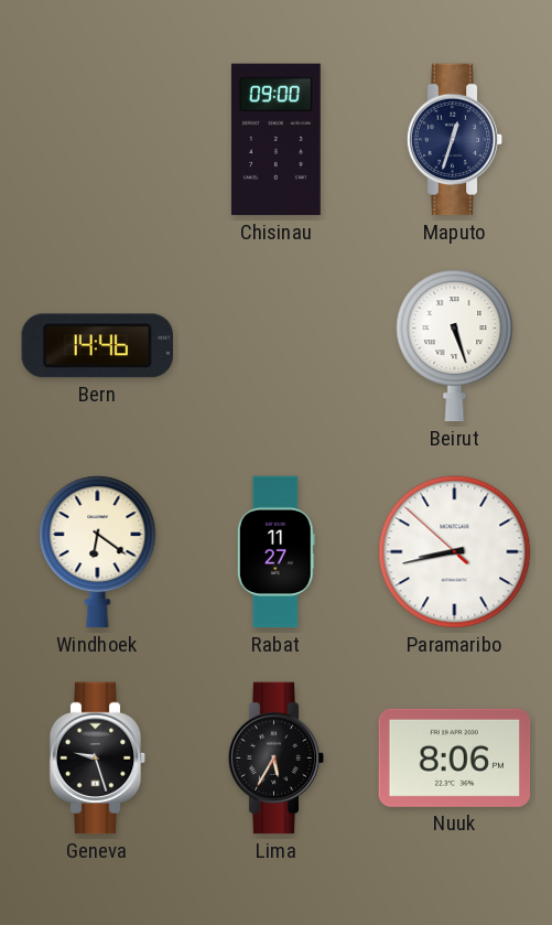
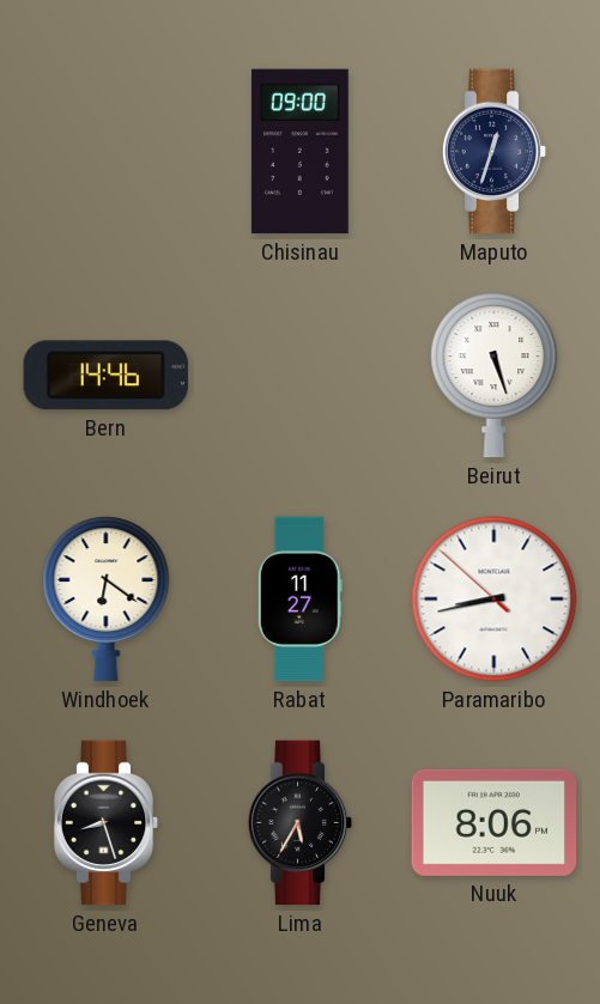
Geneva: 9:27 -> 8:27 (107, 823)
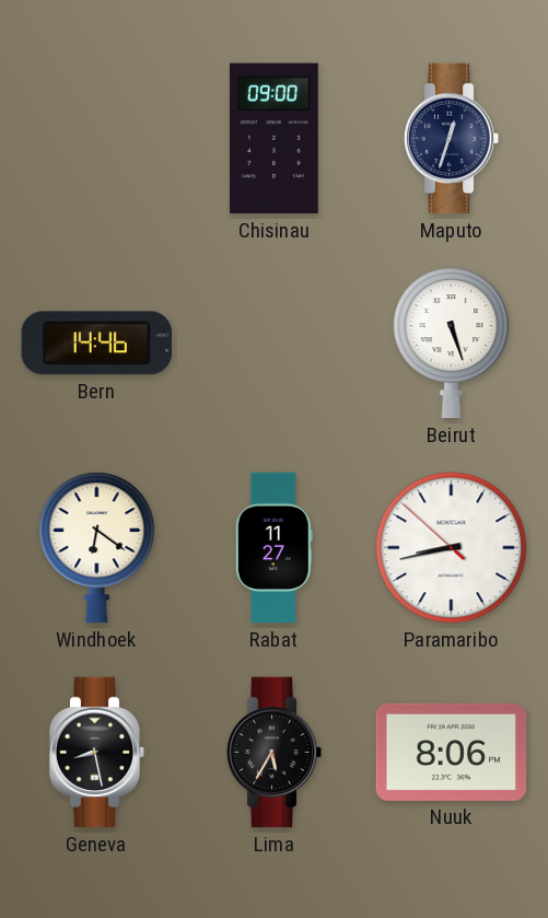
Geneva: 8:27 -> 8:28 (97, 753)
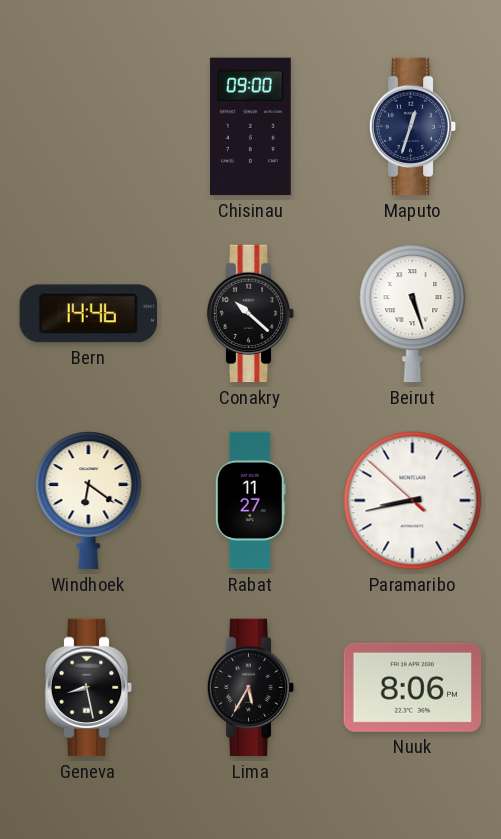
Conakry: none -> 10:22 (251, 314)
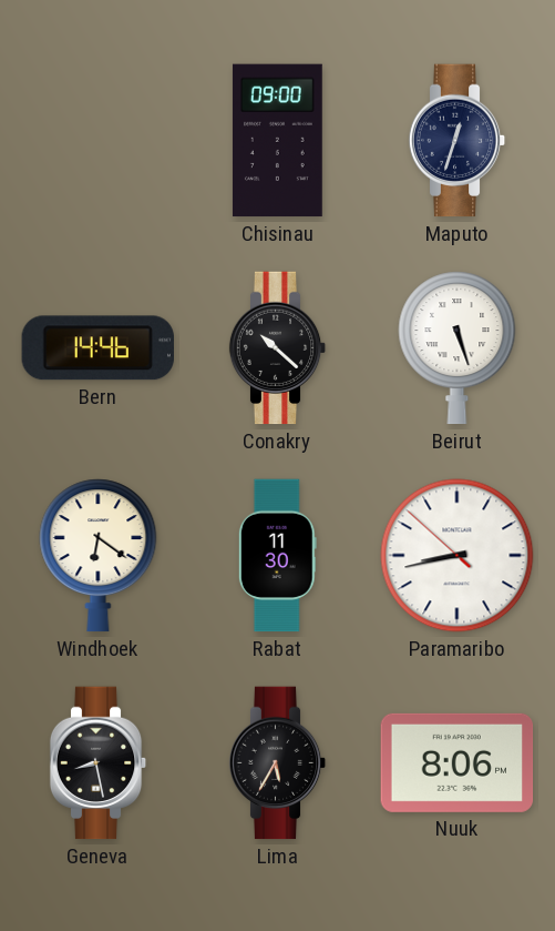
Rabat: 11:27 -> 11:30 (277, 556)
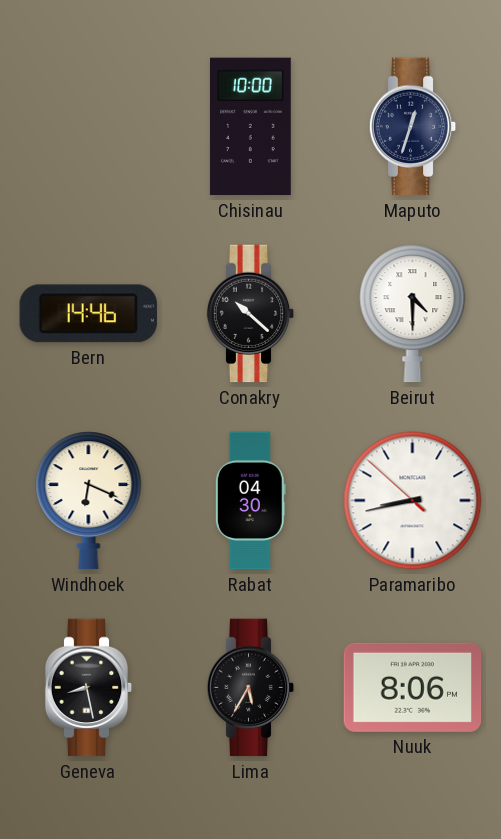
Chisinau: 09:00 -> 10:00 (250, 127)
Beirut: 5:27 -> 4:30 (413, 314)
Windhoek: 6:21 -> 6:19 (89, 501)
Rabat: 11:30 -> 04:30 (250, 501)
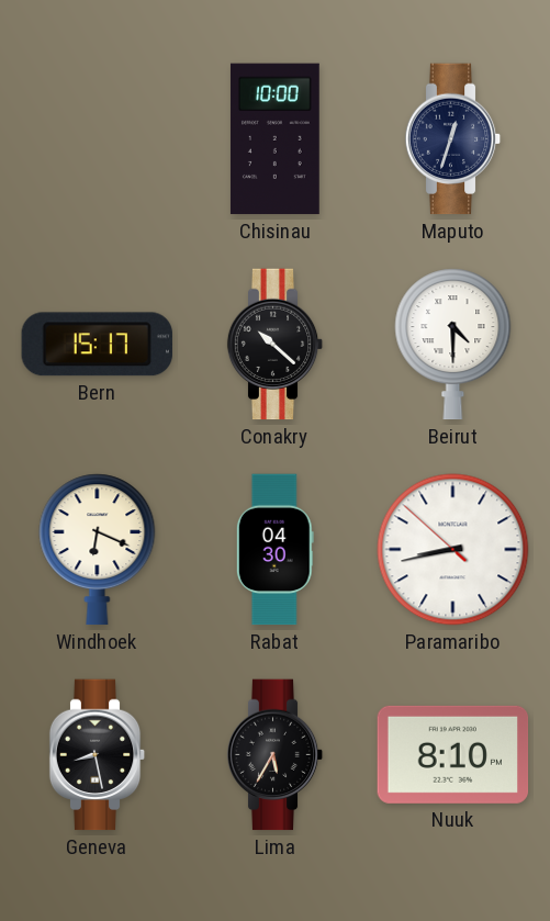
Bern: 14:46 -> 15:17 (97, 345)
Nuuk: 8:06 -> 8:10 (453, 754)
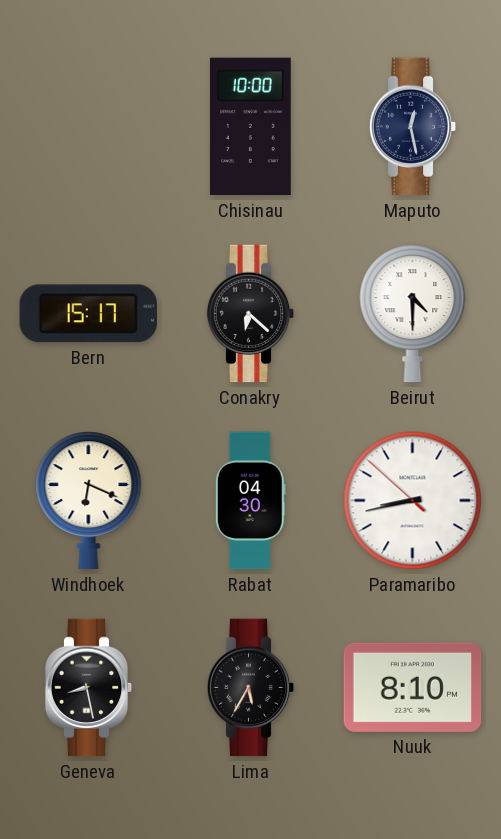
Maputo: 12:33 -> 12:28 (413, 127)
Conakry: 10:22 -> 6:22 (251, 314)
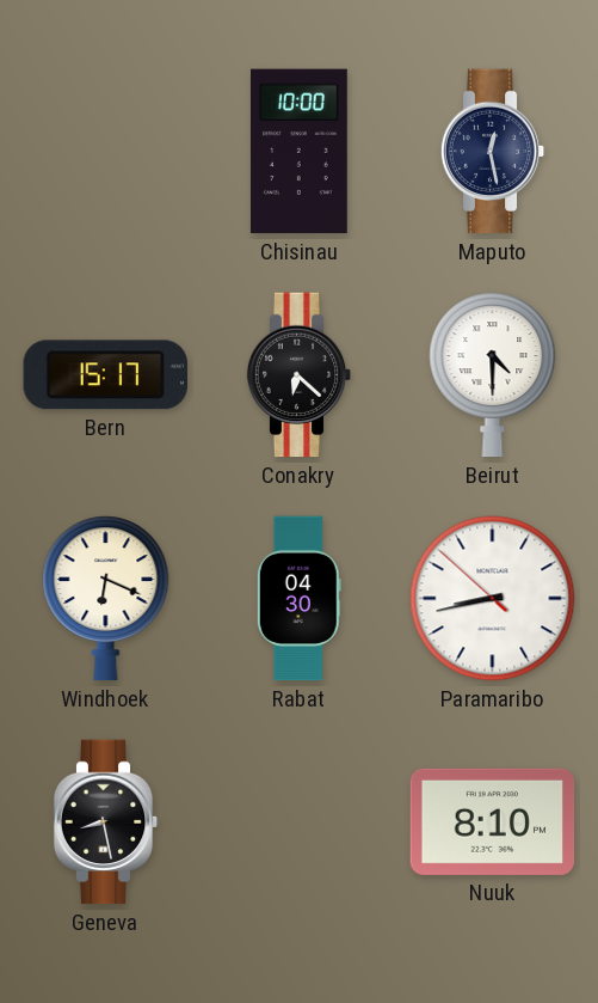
Lima: 5:35 -> none (251, 688)
